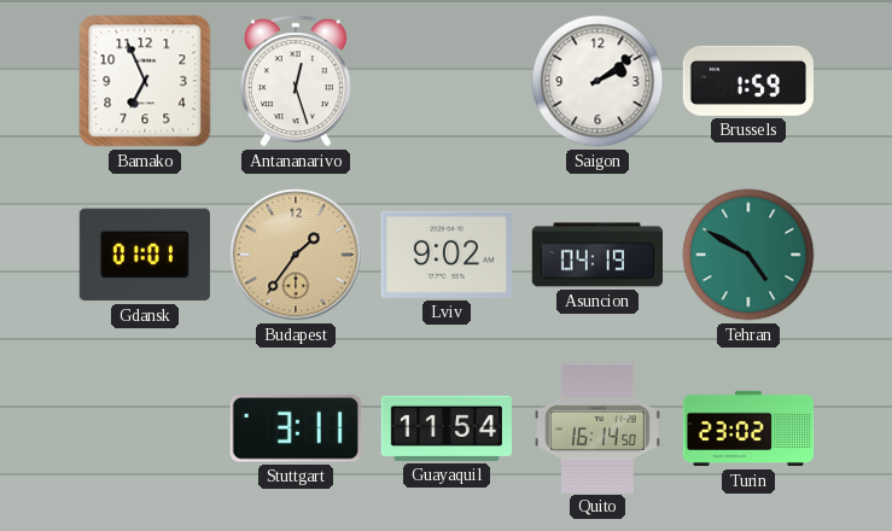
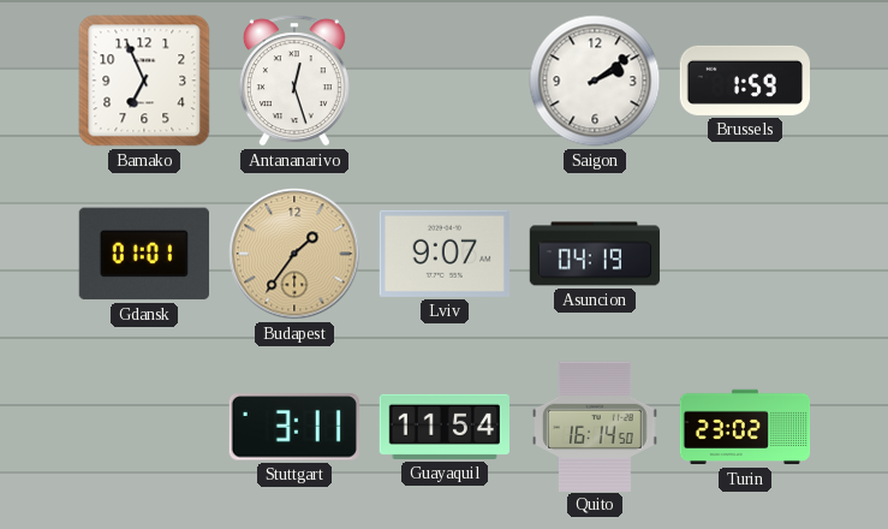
Lviv: 9:02 -> 9:07 (443, 254)
Tehran: 4:50 -> none (748, 255)
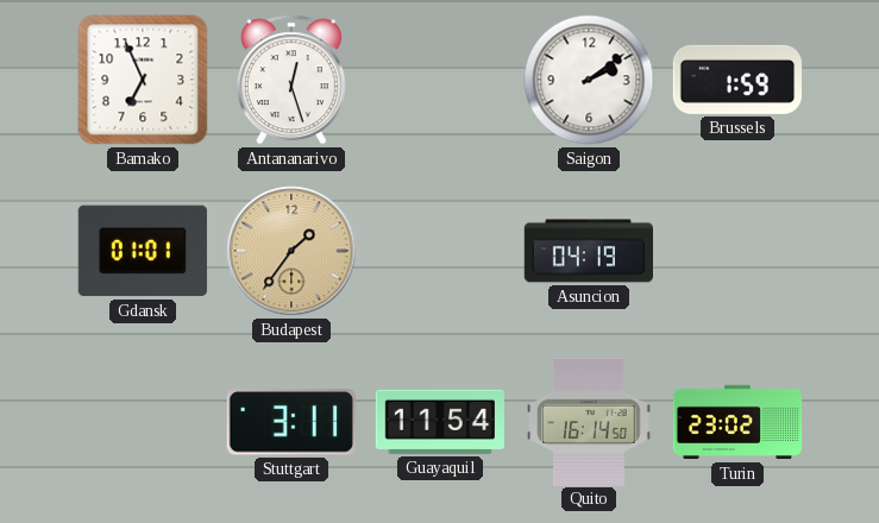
Lviv: 9:07 -> none (443, 254)
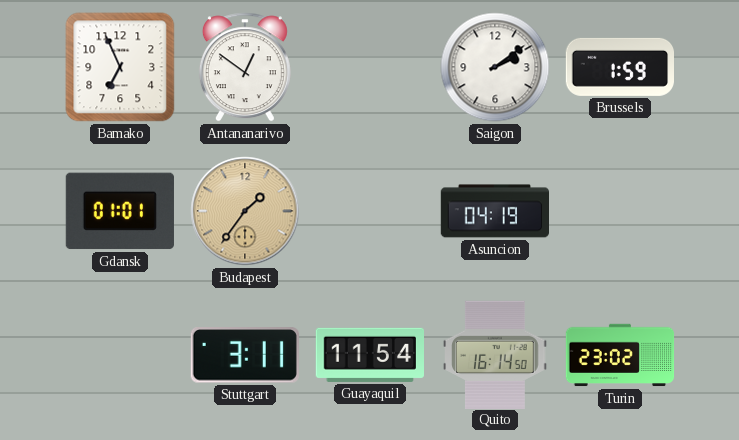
Antananarivo: 12:27 -> 12:51 (245, 67)
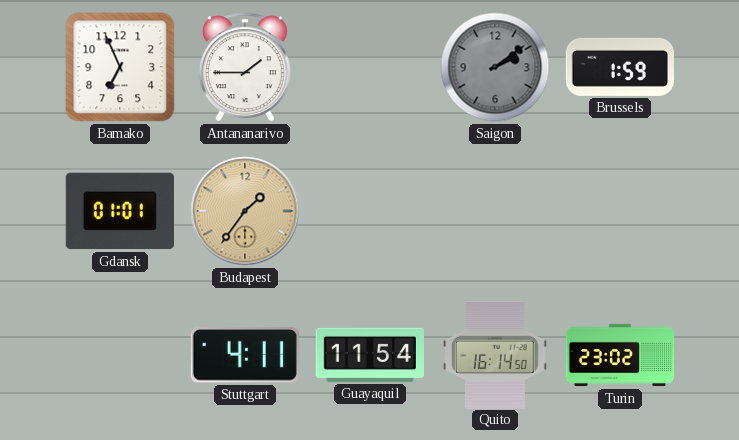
Antananarivo: 12:51 -> 1:45 (245, 67)
Saigon dial: white -> grey (495, 67)
Asuncion: 04:19 -> none (494, 211)
Stuttgart: 3:11 -> 4:11 (245, 355)
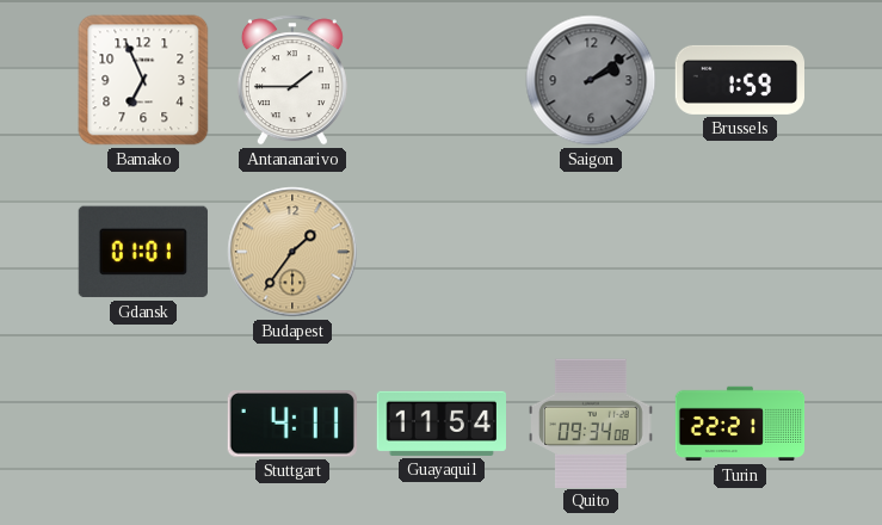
Quito: 16:14 -> 09:34 (591, 422)
Turin: 23:02 -> 22:21 (740, 424)
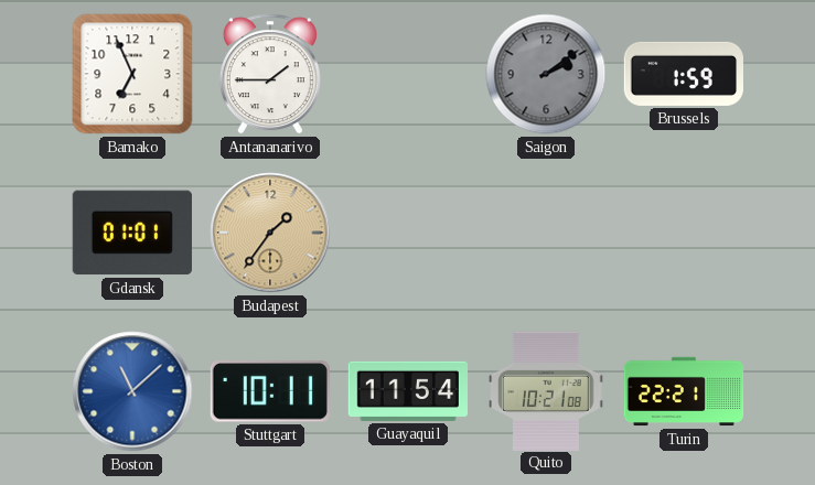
Boston: none -> 11:08 (132, 391)
Stuttgart: 4:11 -> 10:11 (270, 391)
Quito: 09:34 -> 10:21 (546, 390)
